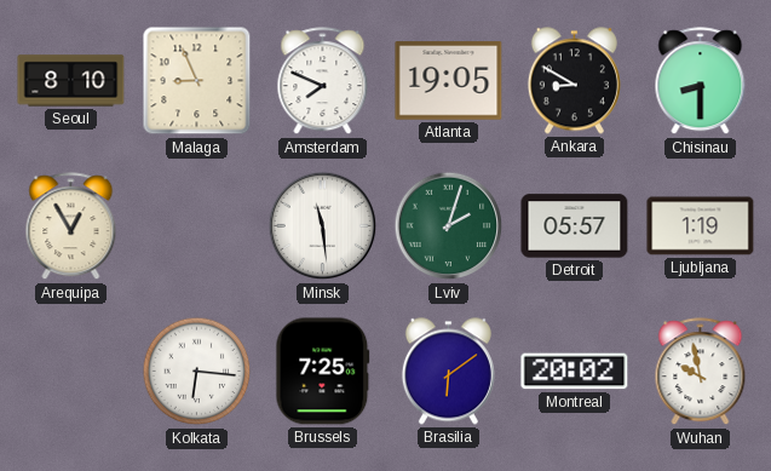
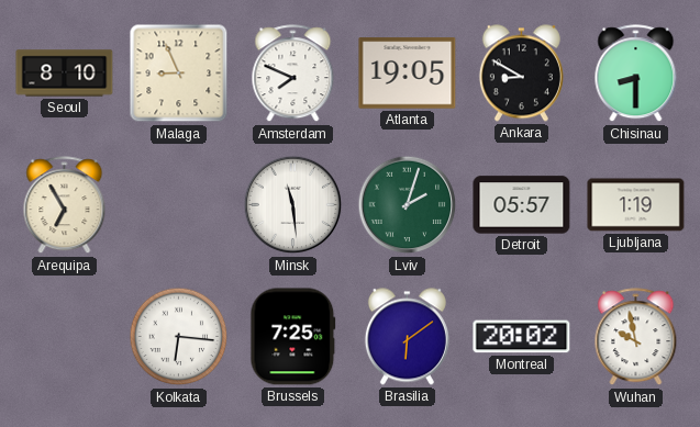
Arequipa: 12:55 -> 6:55 (65, 205)
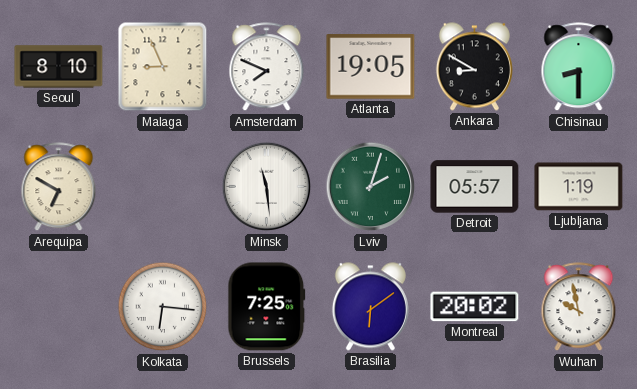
Arequipa: 6:55 -> 6:50 (59, 187)
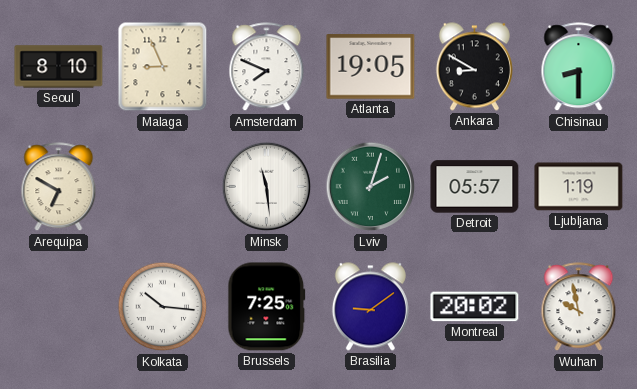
Kolkata: 6:16 -> 10:16 (163, 307)
Brasilia: 6:09 -> 9:09 (370, 307)
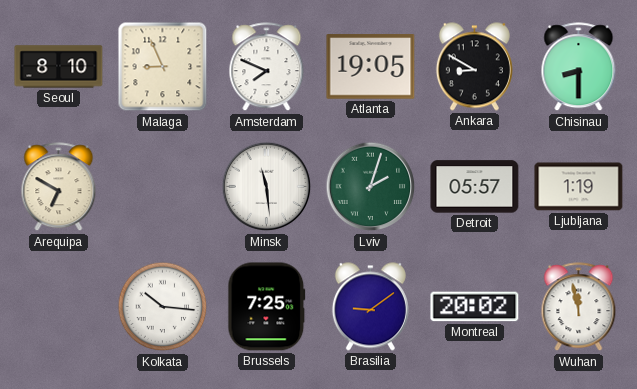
Wuhan: 9:58 -> 11:58 (579, 307)
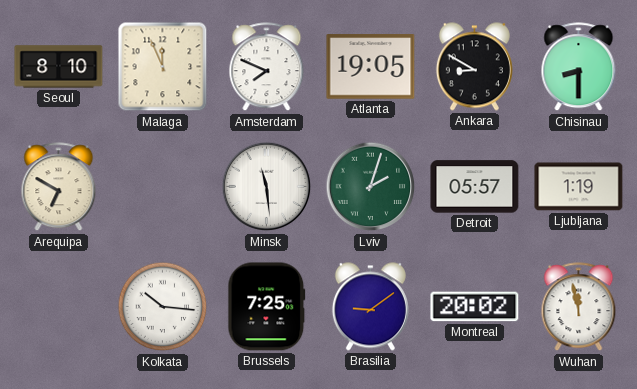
Malaga: 8:56 -> 11:56 (163, 67)
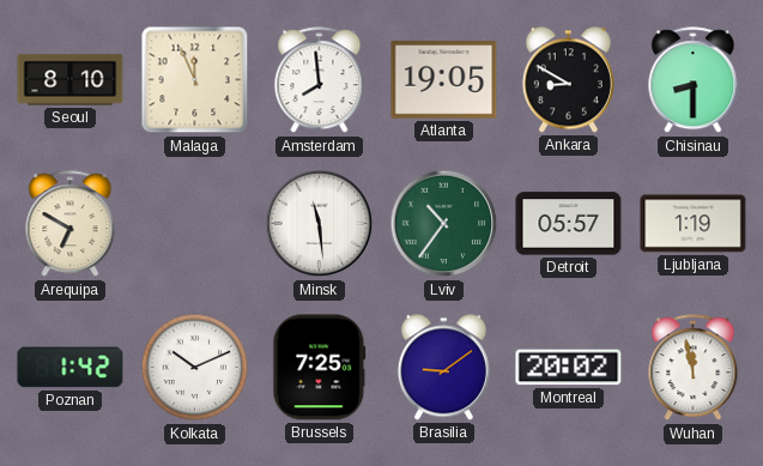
Amsterdam: 7:49 -> 7:59 (320, 80)
Lviv: 2:03 -> 10:36 (444, 224)
Poznan: none -> 1:42 (71, 368)
Kolkata: 10:16 -> 10:11 (195, 368)
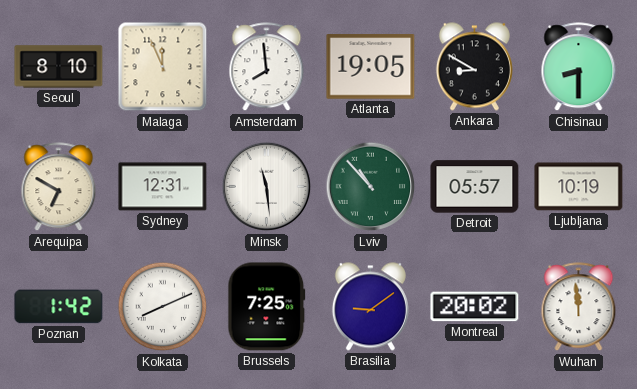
Sydney: none -> 12:31 (163, 187)
Lviv: 10:36 -> 10:53 (371, 187)
Ljubljana: 1:19 -> 10:19 (579, 187)
Kolkata: 10:11 -> 8:11 (163, 307)
Wuhan: 11:58 -> 11:59 (579, 307)
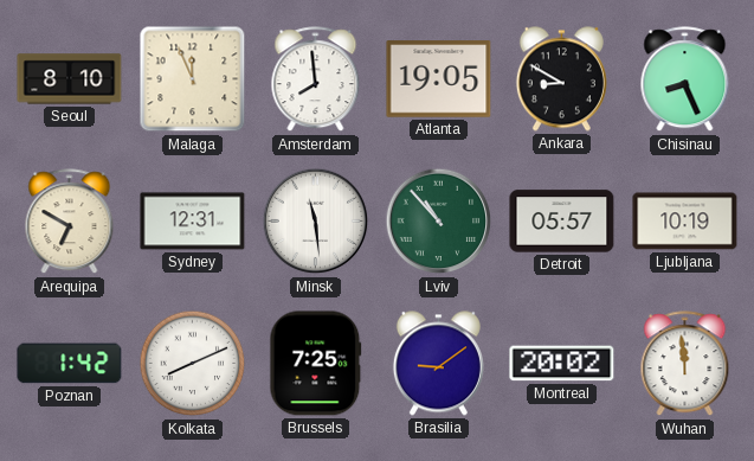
Chisinau: 8:30 -> 8:26 (685, 79)
